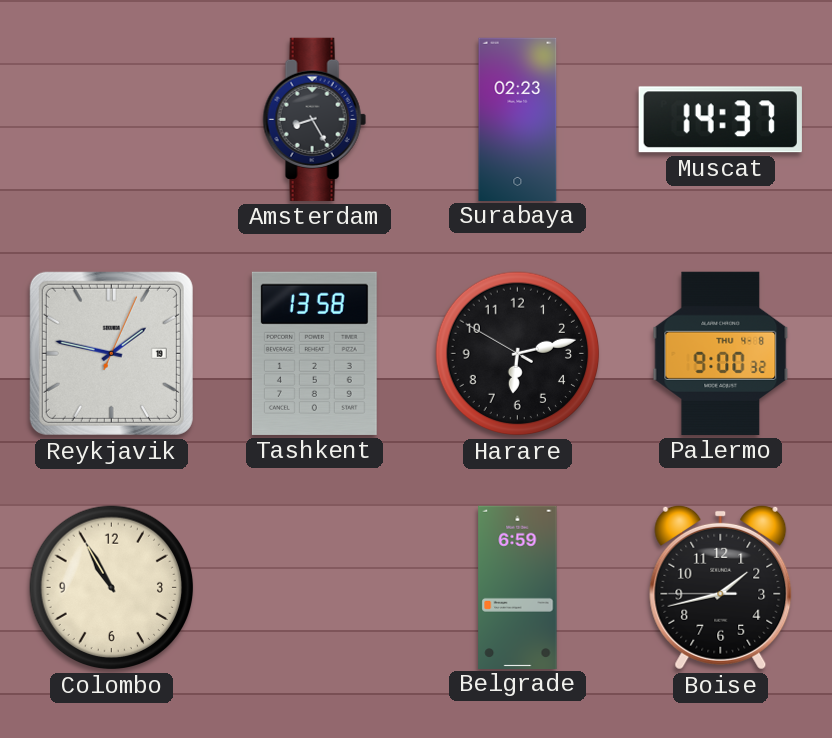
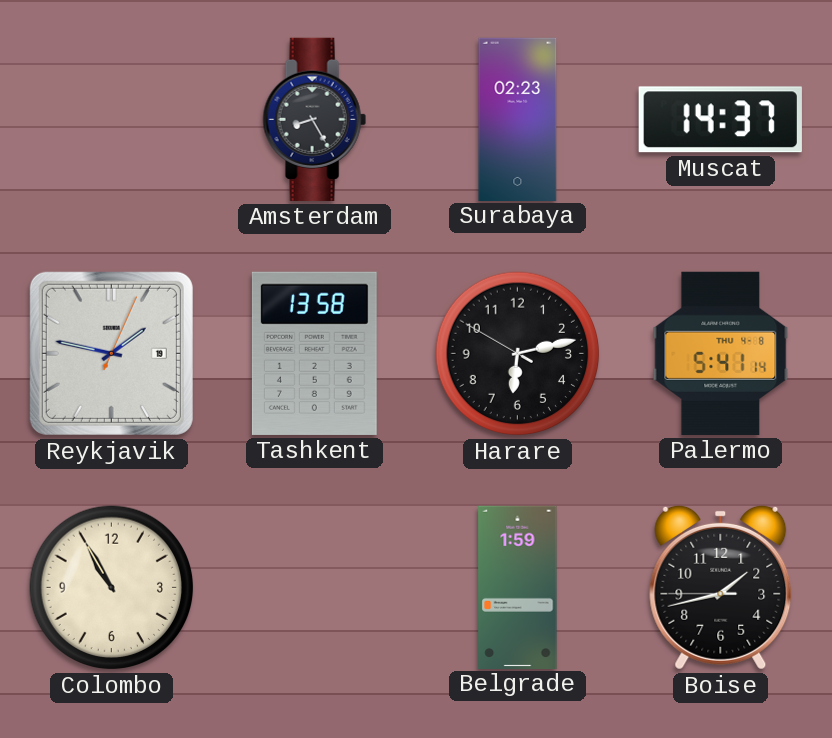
Palermo: 9:00 -> 5:41 (721, 353)
Belgrade: 6:59 -> 1:59 (518, 587)
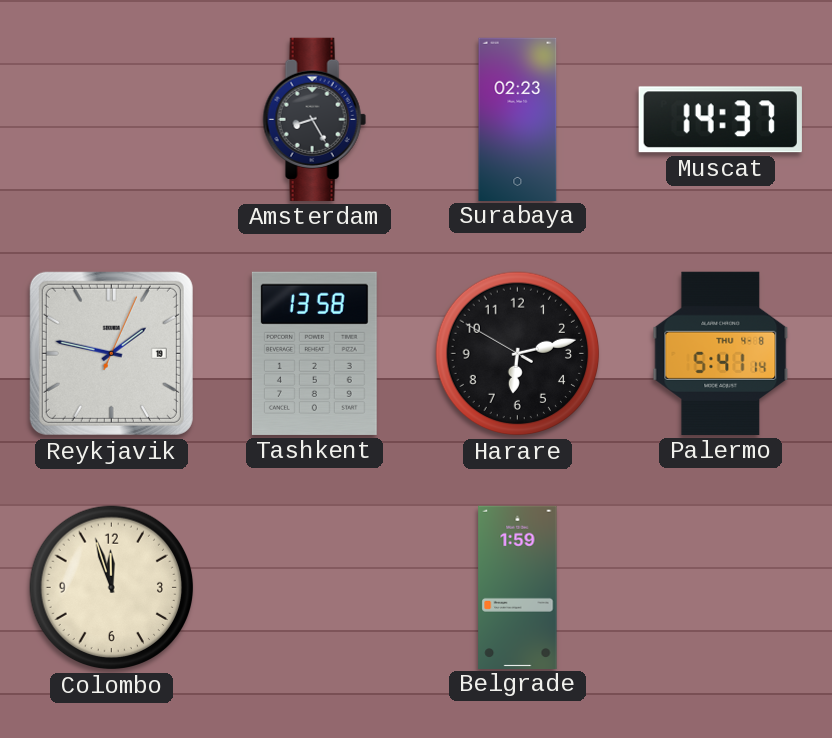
Colombo: 10:55 -> 11:57 (112, 588)
Boise: 1:42 -> none (721, 587)
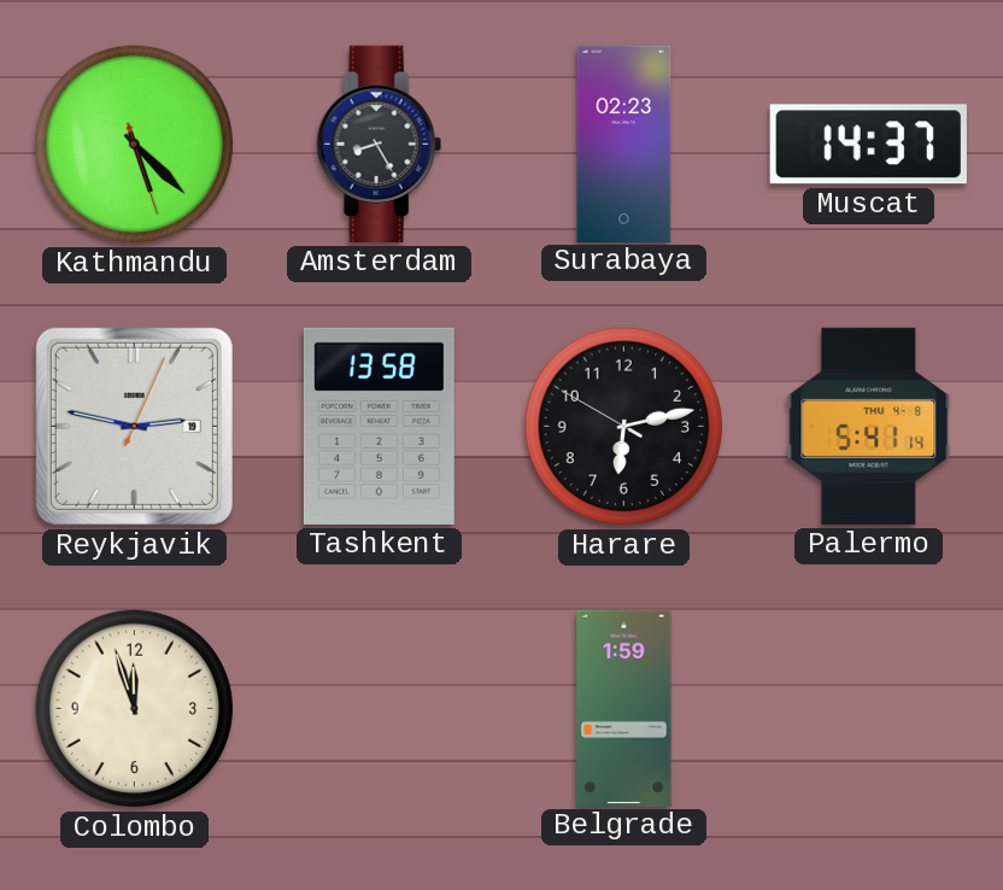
Kathmandu: none -> 5:22 (135, 145)
Reykjavik: 1:47 -> 2:47 (134, 426)
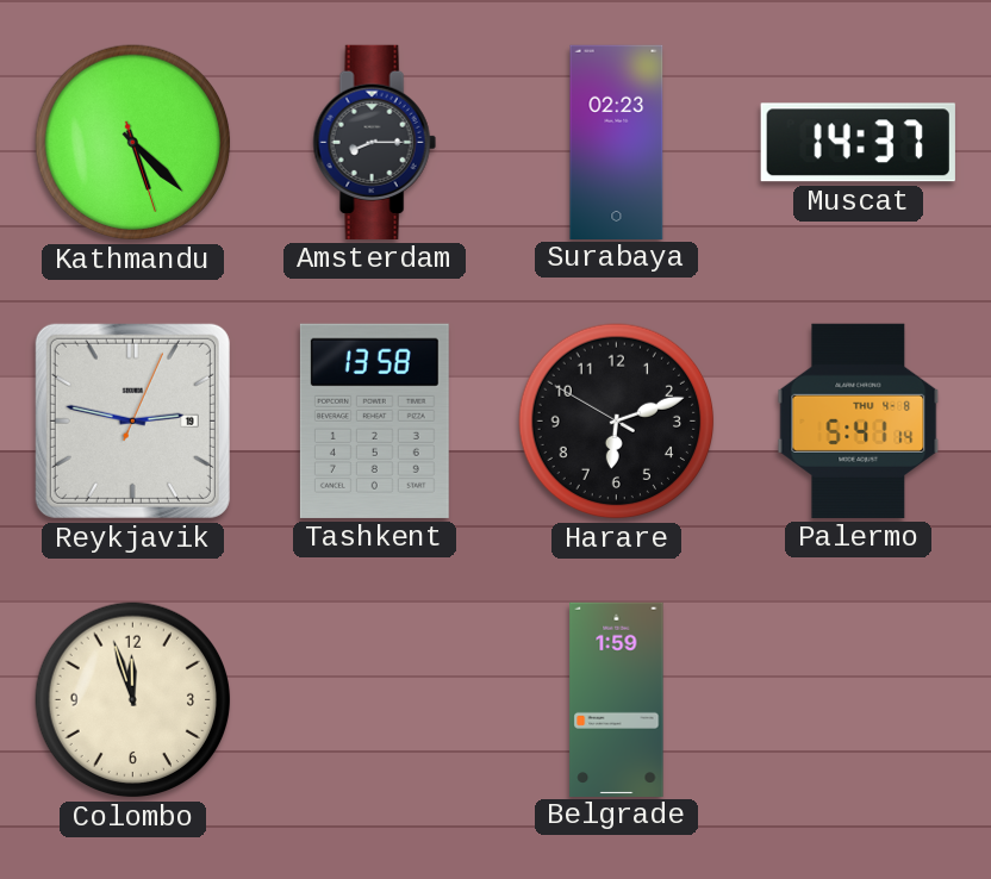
Amsterdam: 8:25 -> 8:15 (374, 142)
Harare: 6:12 -> 6:11 (617, 422)
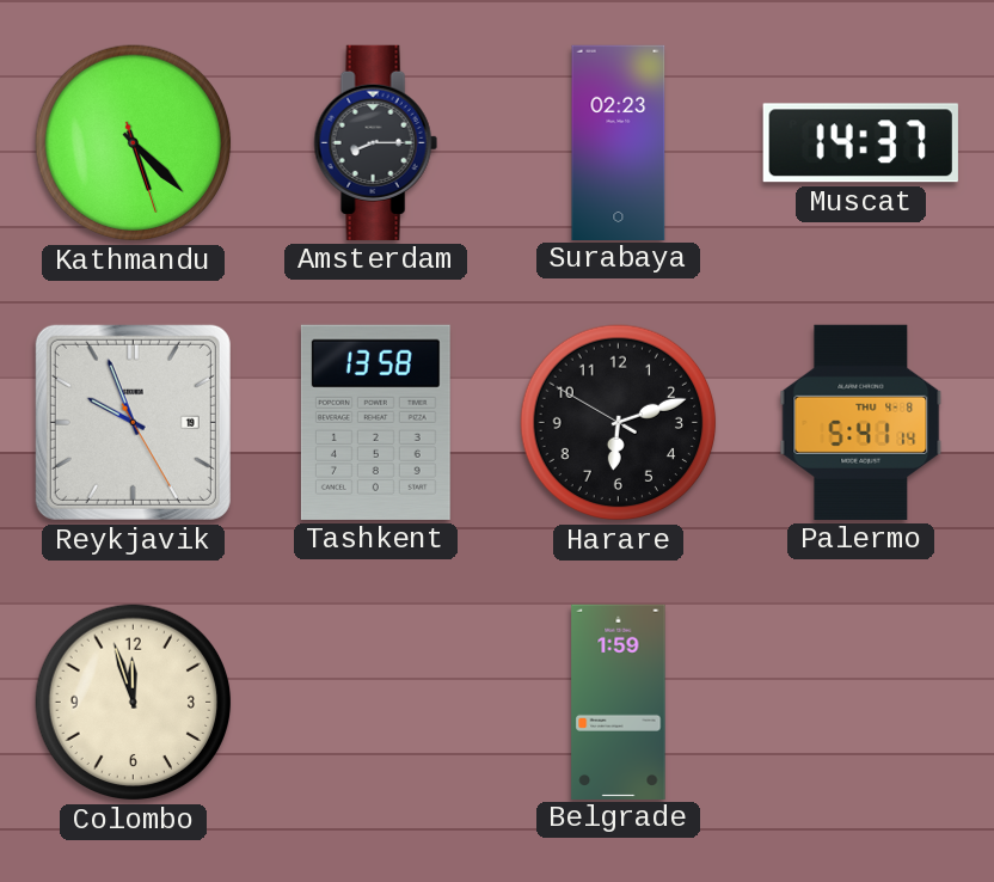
Reykjavik: 2:47 -> 9:56 (133, 422)
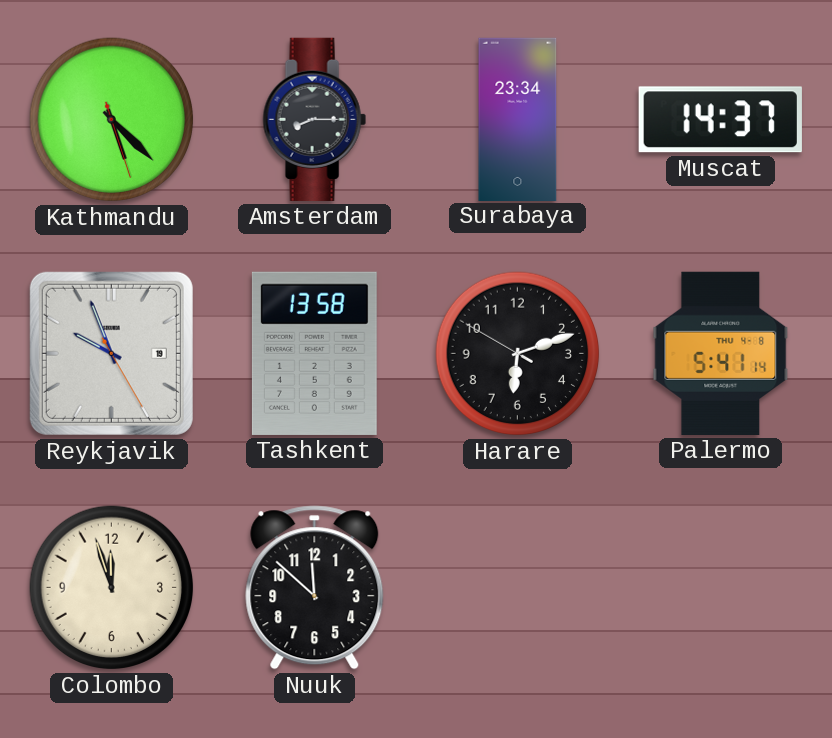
Surabaya: 02:23 -> 23:34 (518, 119)
Nuuk: none -> 11:52 (315, 588)
Belgrade: 1:59 -> none (619, 702)
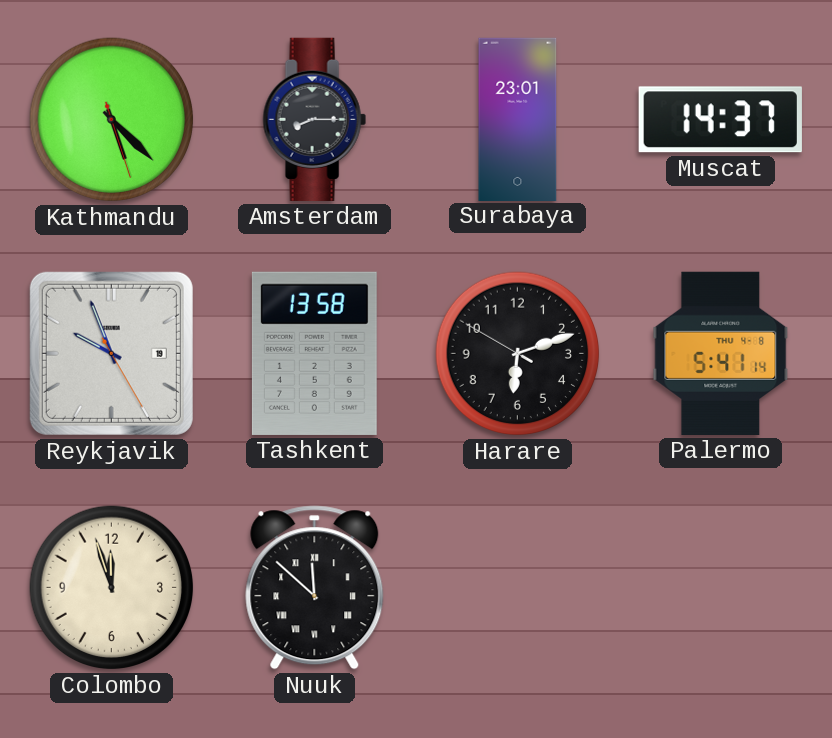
Surabaya: 23:34 -> 23:01 (518, 119)
Nuuk numerals: Arabic -> Roman (315, 588)
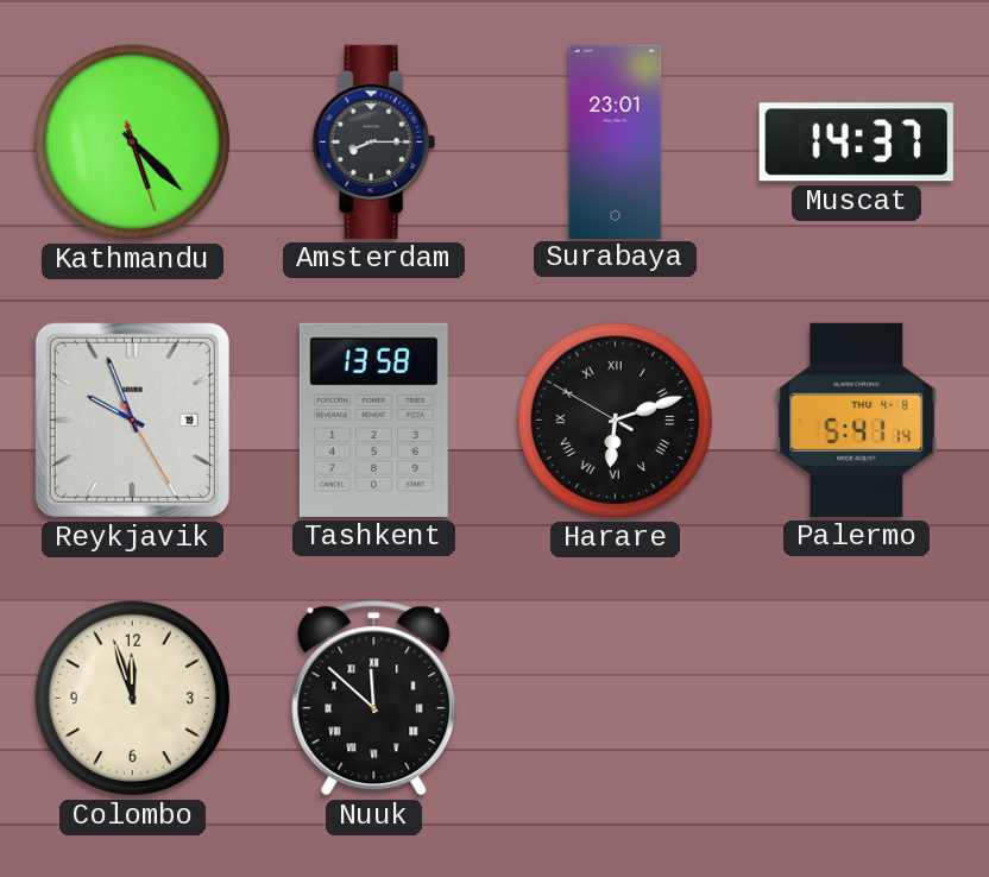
Harare numerals: Arabic -> Roman (616, 421)
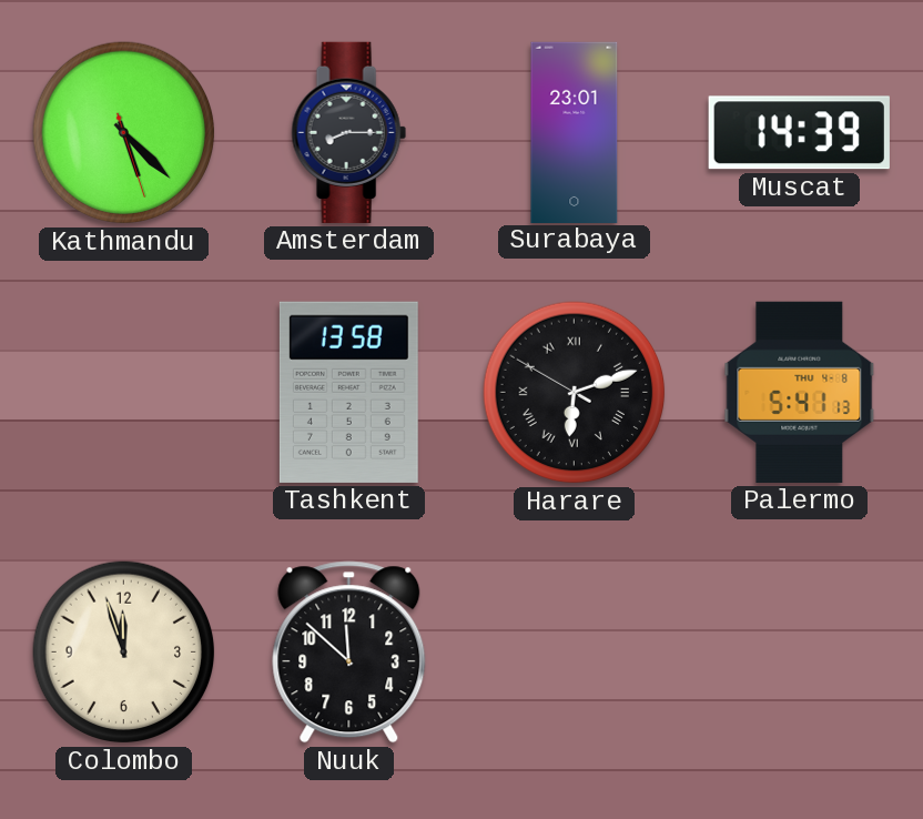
Muscat: 14:37 -> 14:39 (799, 133)
Reykjavik: 9:56 -> none (132, 419)
Palermo: 5:41:14 -> 5:41:13 (800, 392)
Nuuk numerals: Roman -> Arabic (349, 653)
